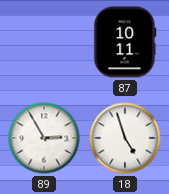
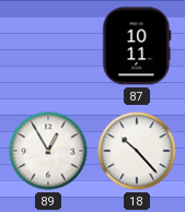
89: 2:55 -> 12:55 (48, 151)
18: 4:57 -> 10:23 (137, 151)
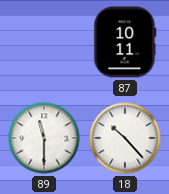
89: 12:55 -> 11:30 (44, 138)
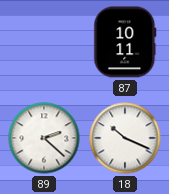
89: 11:30 -> 2:22 (44, 138)
18: 10:23 -> 10:19 (125, 138)
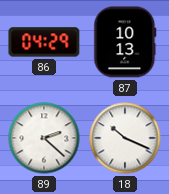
86: none -> 04:29 (44, 42)
87: 10:11 -> 10:13 (125, 42)
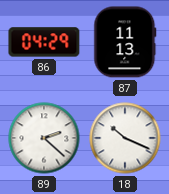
87: 10:13 -> 11:13 (125, 42)
